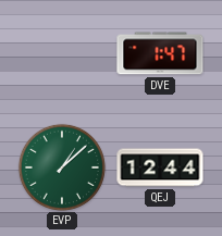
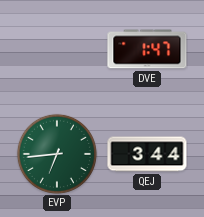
EVP: 1:08 -> 6:44 (57, 154)
QEJ: 12:44 -> 3:44 (147, 154)
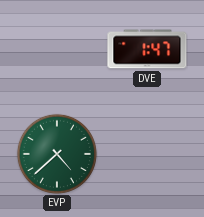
EVP: 6:44 -> 4:38 (57, 154)
QEJ: 3:44 -> none (147, 154)
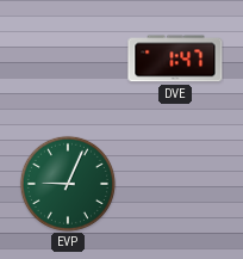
EVP: 4:38 -> 9:04 (68, 184)
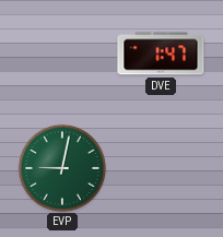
EVP: 9:04 -> 9:02 (62, 168)
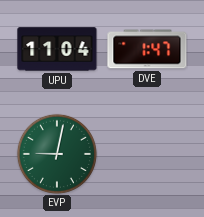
UPU: none -> 11:04 (57, 49)
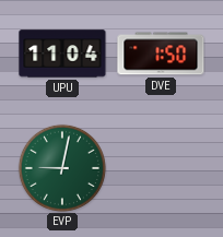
DVE: 1:47 -> 1:50 (161, 54)
